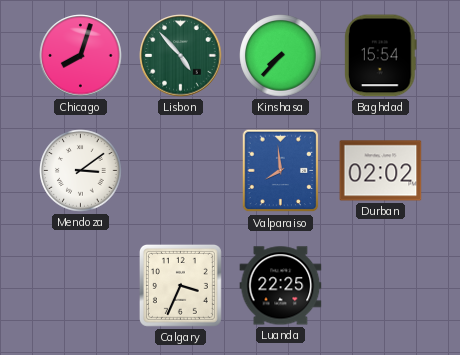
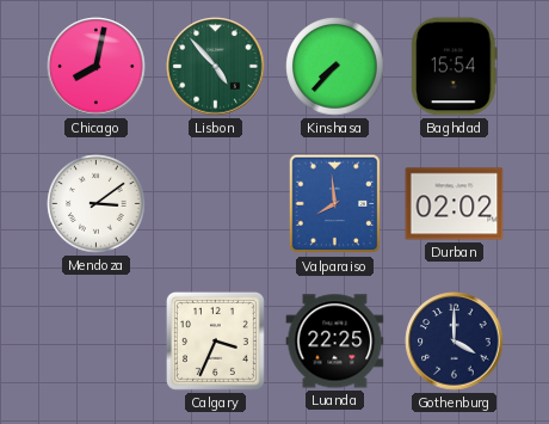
Chicago: 8:03 -> 8:02 (97, 67)
Gothenburg: none -> 4:00 (455, 342)
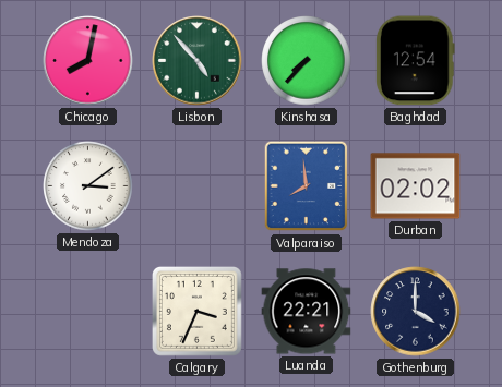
Baghdad: 15:54 -> 12:54 (415, 61)
Luanda: 22:25 -> 22:21 (307, 312)
